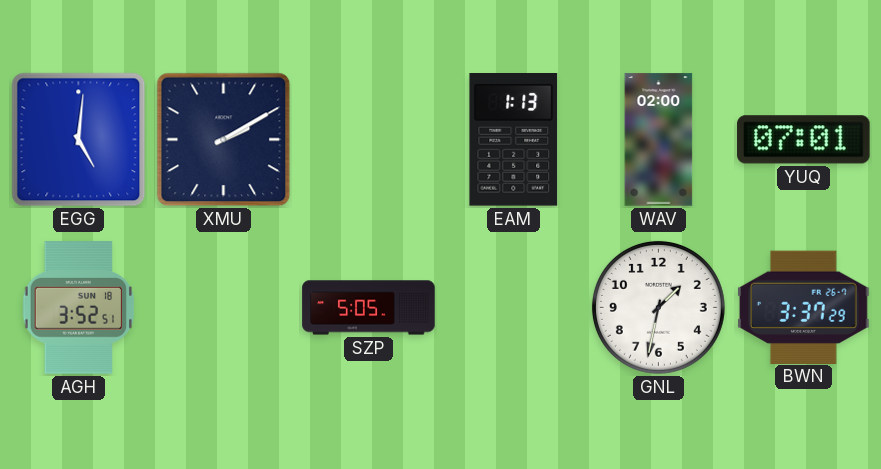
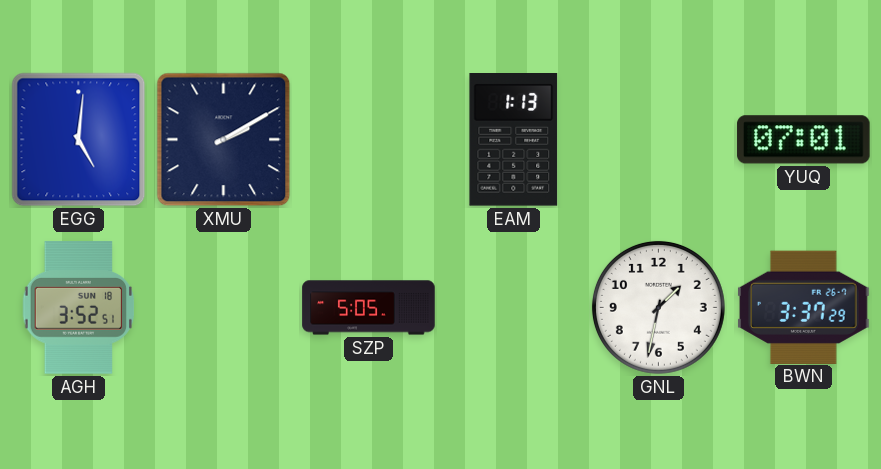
WAV: 02:00 -> none (659, 140)
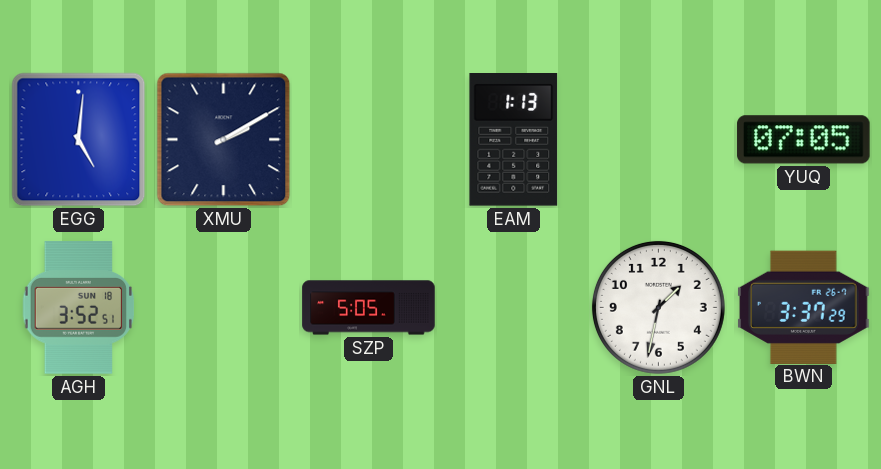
YUQ: 07:01 -> 07:05 (804, 140)
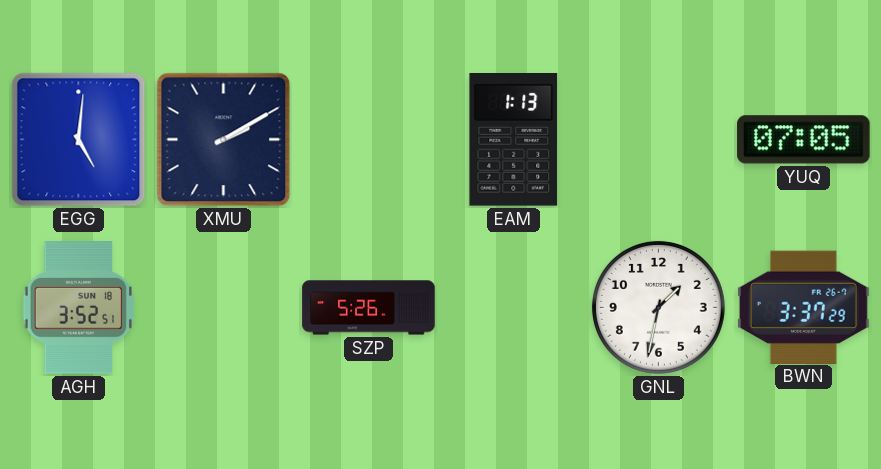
SZP: 5:05 -> 5:26 (369, 308)
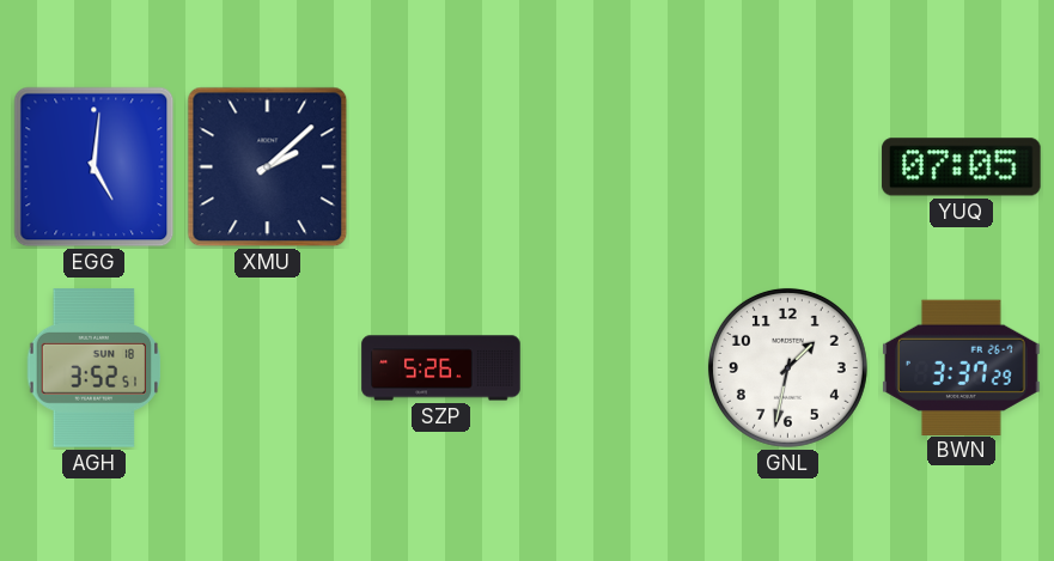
XMU: 2:10 -> 2:08 (268, 167)
EAM: 1:13 -> none (514, 140)
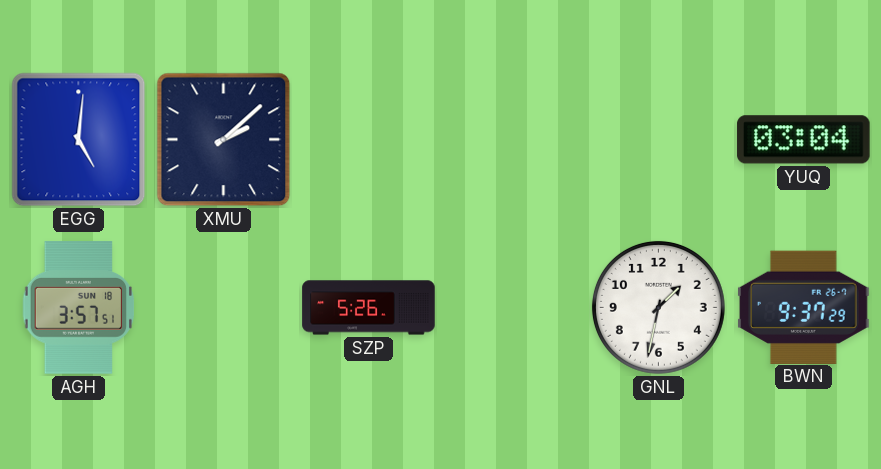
YUQ: 07:05 -> 03:04 (804, 140)
AGH: 3:52 -> 3:57 (79, 308)
BWN: 3:37 -> 9:37 (804, 307)
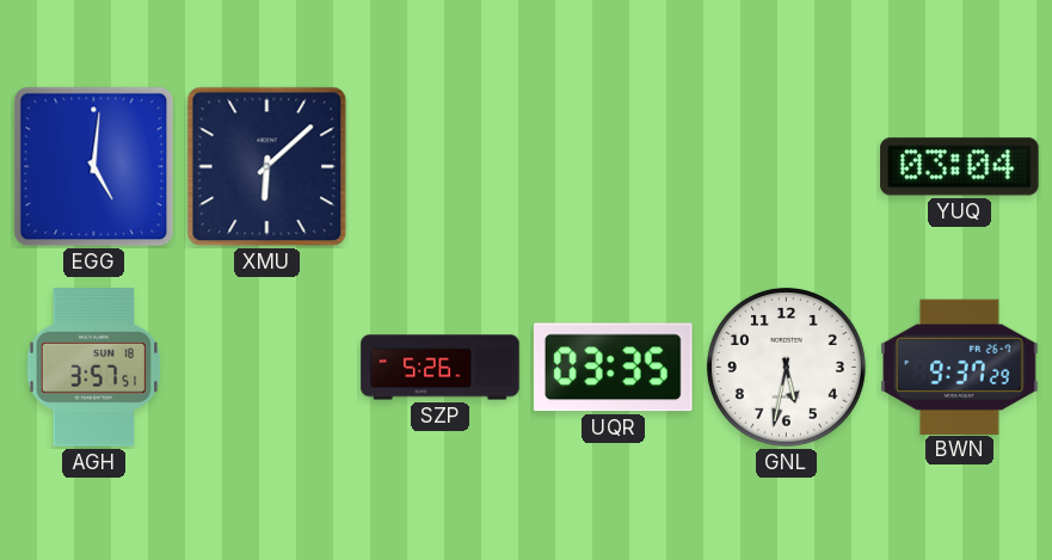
XMU: 2:08 -> 6:08 (267, 167)
UQR: none -> 03:35 (613, 368)
GNL: 1:32 -> 5:32 (786, 367)
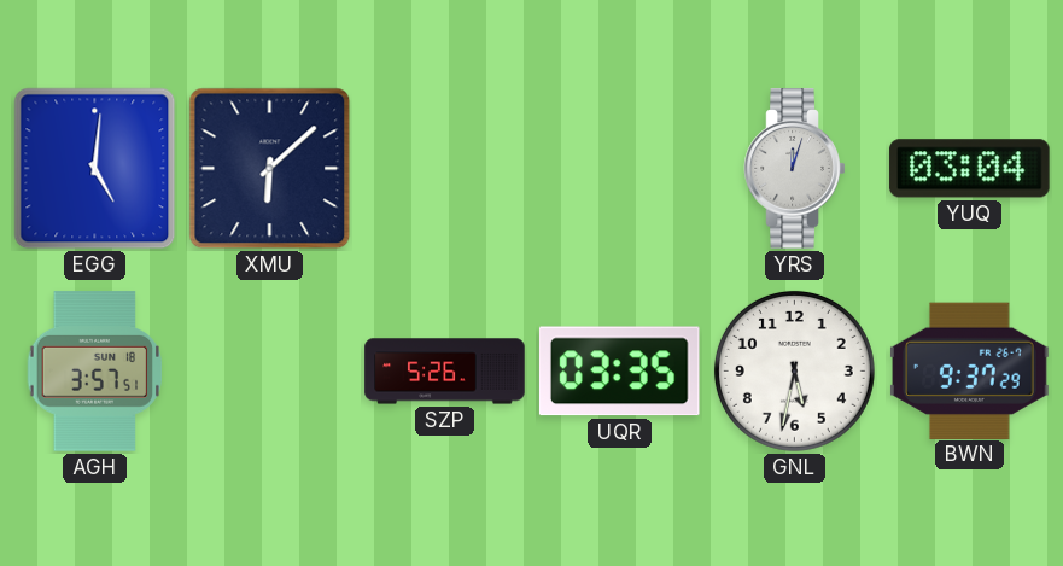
YRS: none -> 12:03 (795, 169)
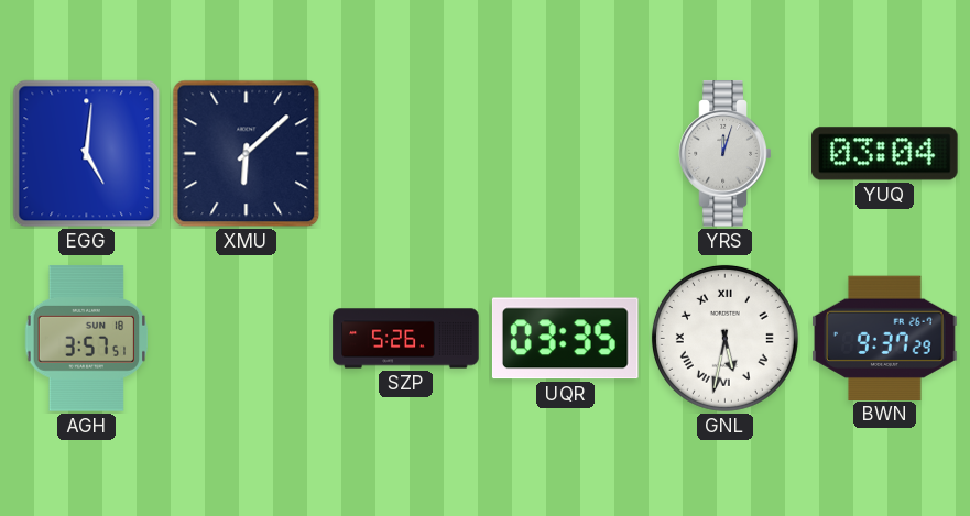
GNL numerals: Arabic -> Roman (724, 338)
